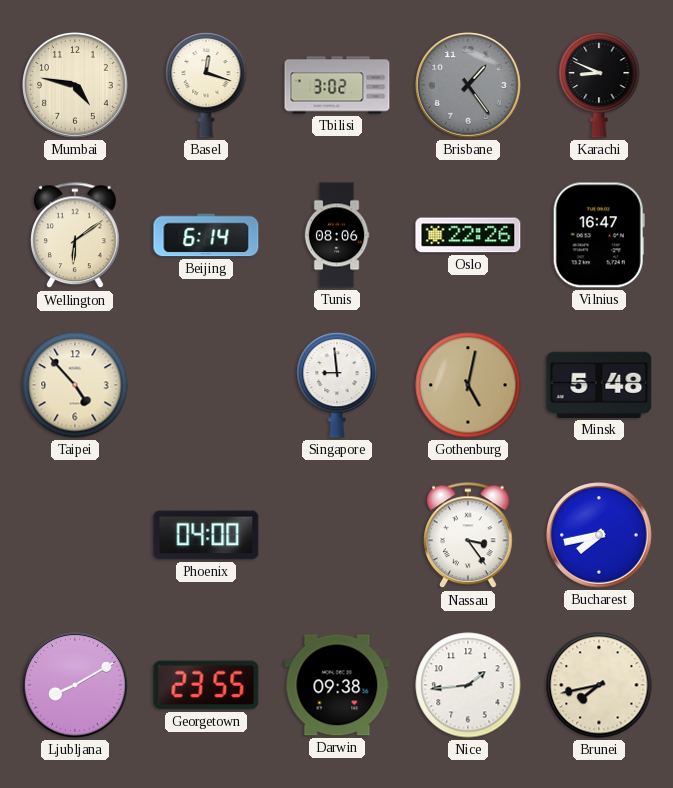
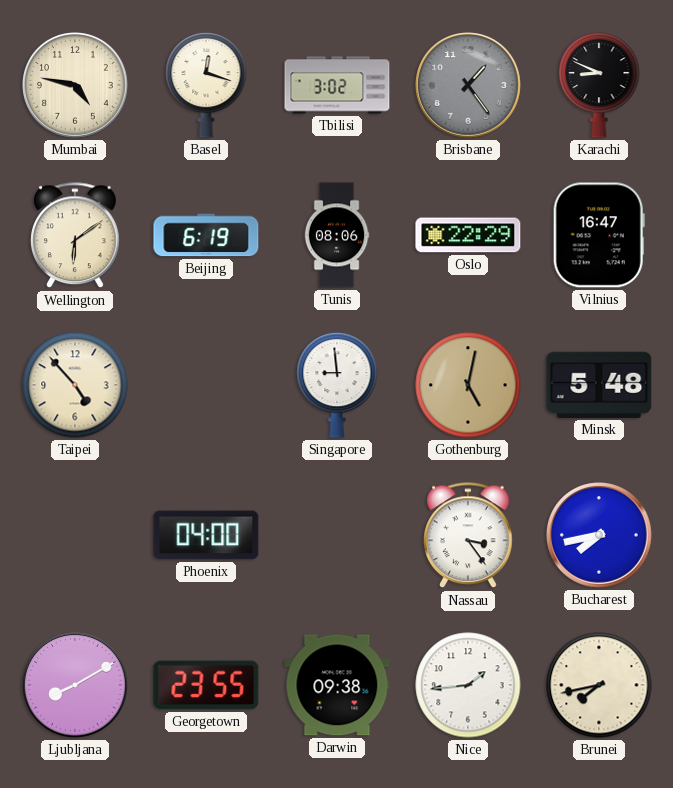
Beijing: 6:14 -> 6:19 (206, 235)
Oslo: 22:26 -> 22:29 (468, 235)
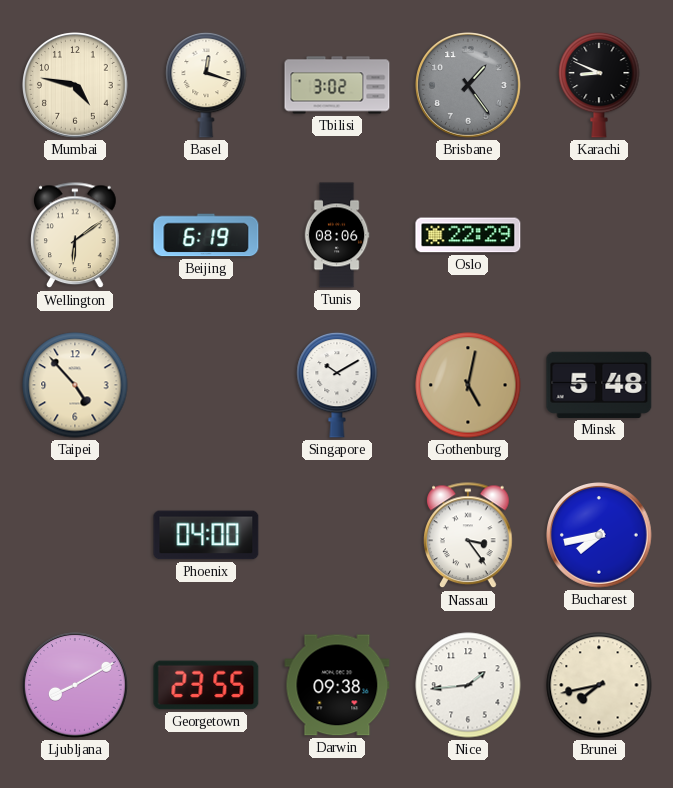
Vilnius: 16:47 -> none (599, 235)
Singapore: 8:59 -> 10:10 (337, 385)
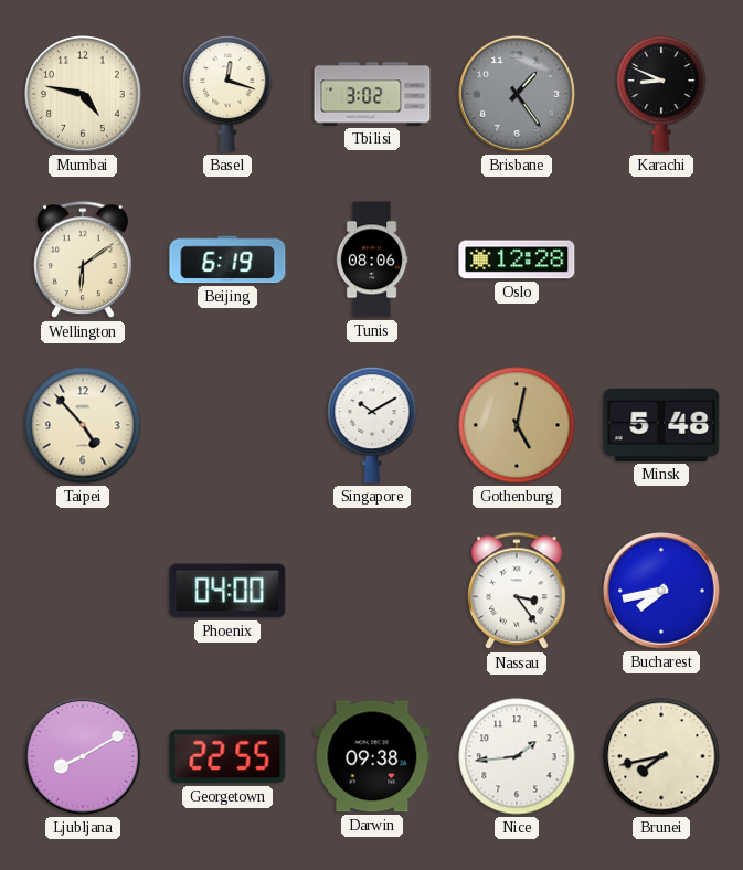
Oslo: 22:29 -> 12:28 (517, 259)
Georgetown: 23:55 -> 22:55 (227, 756)
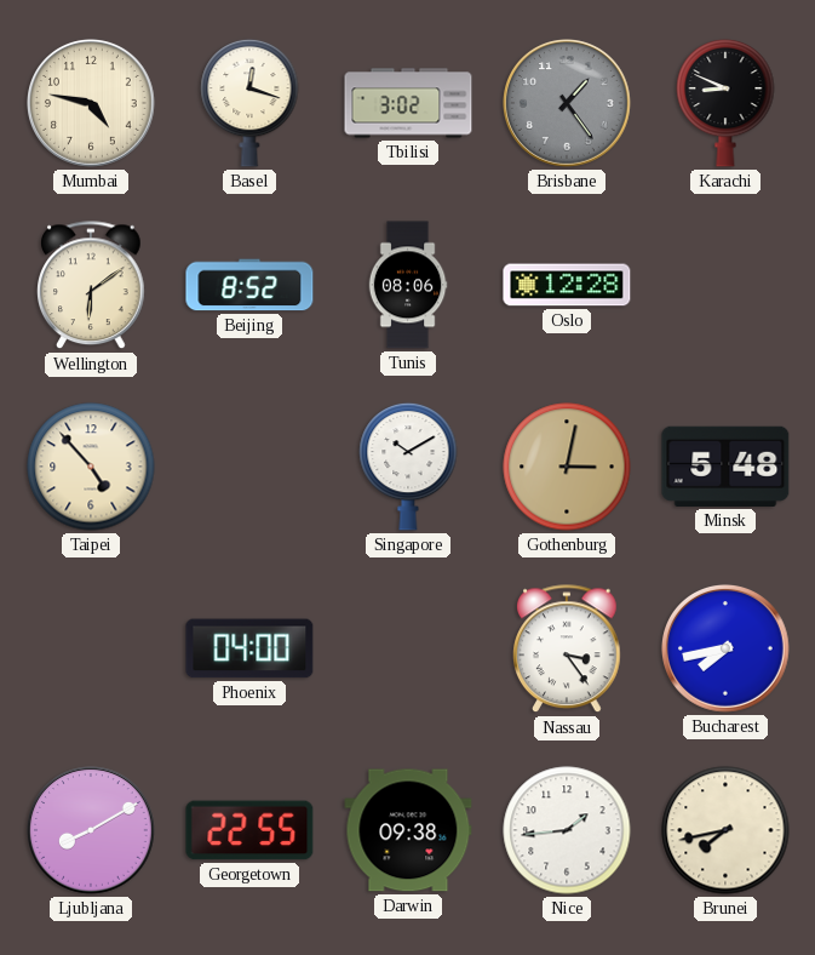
Beijing: 6:19 -> 8:52 (249, 285)
Gothenburg: 5:02 -> 3:02 (567, 467)
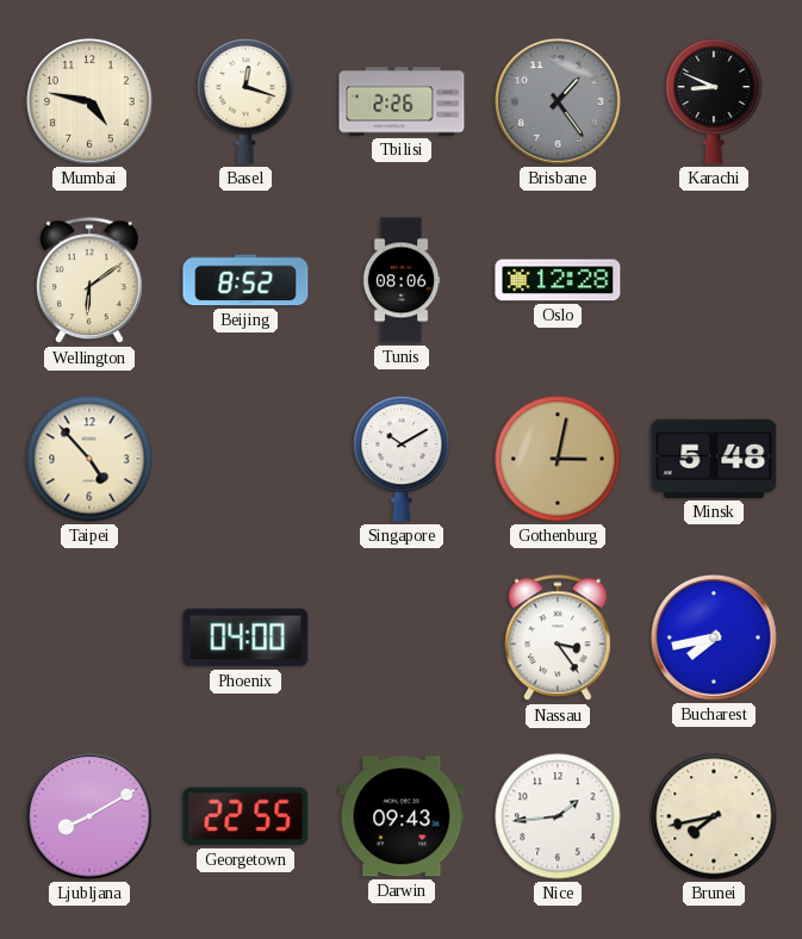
Tbilisi: 3:02 -> 2:26 (402, 101)
Darwin: 09:38 -> 09:43 (402, 816)
